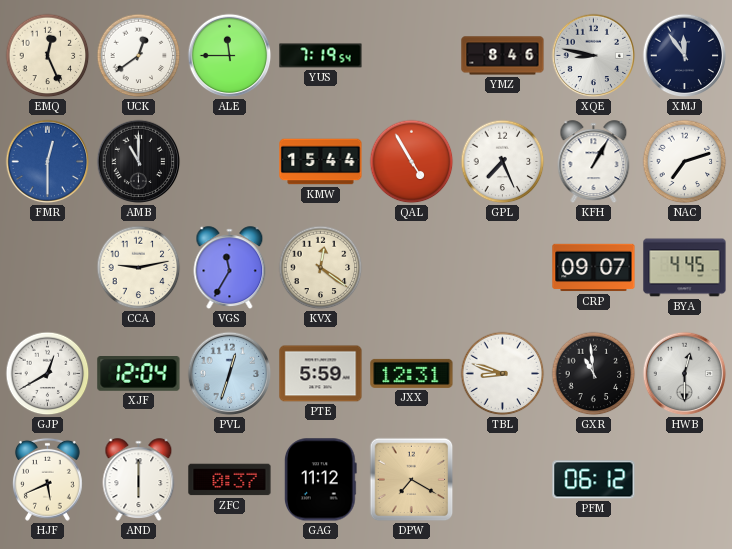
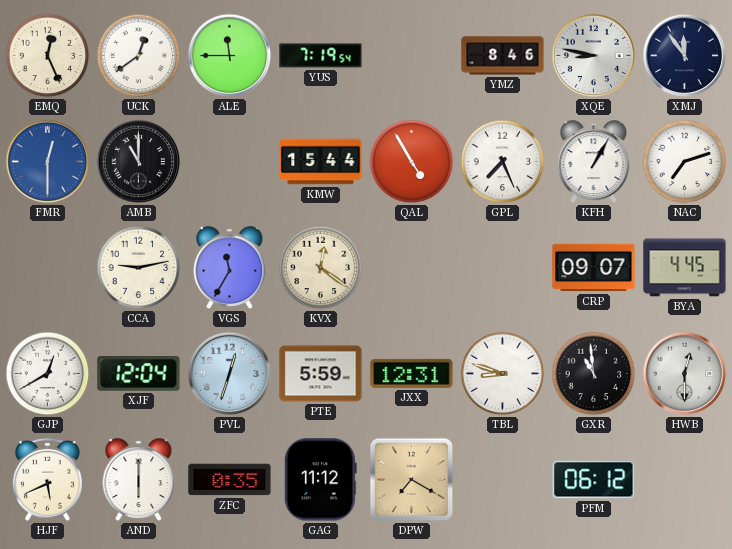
ZFC: 0:37 -> 0:35 (230, 480)
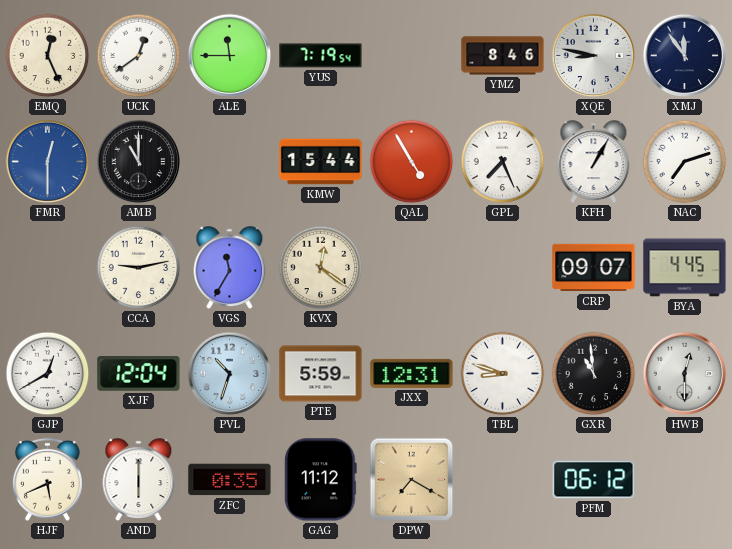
PVL: 12:33 -> 10:33 (230, 374)
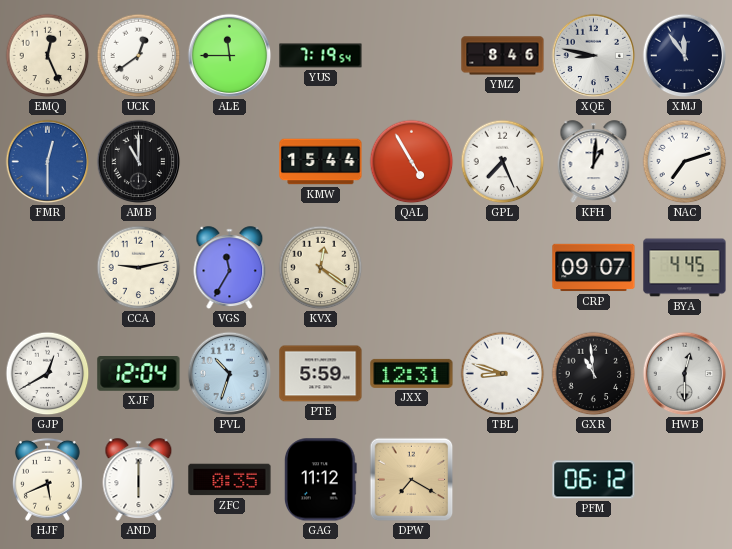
KFH: 1:05 -> 1:01 (594, 162)
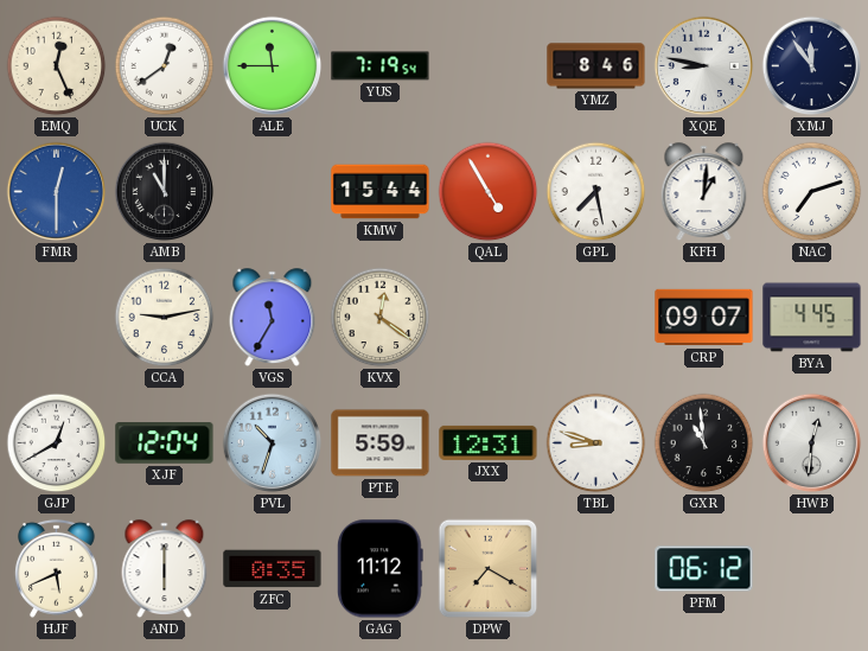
GPL: 7:26 -> 7:28 (596, 192)
HWB: 12:30 -> 12:31 (812, 443)
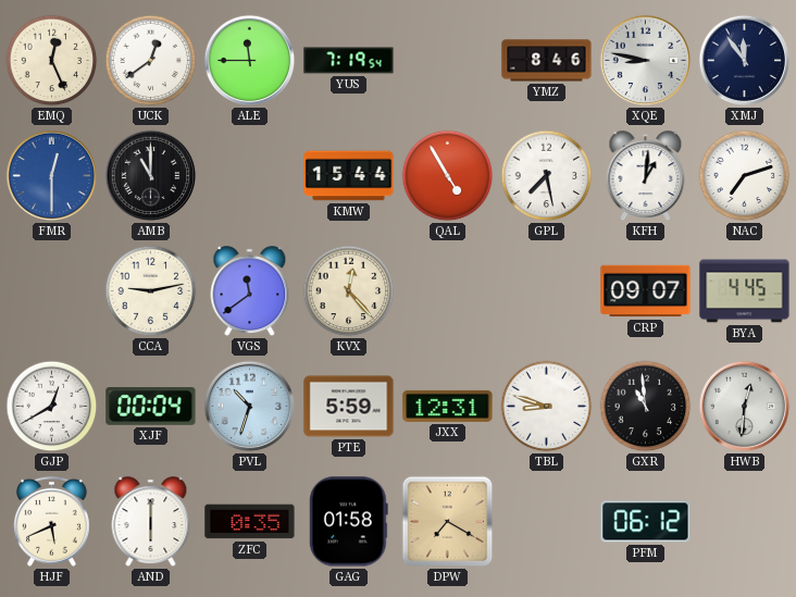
VGS: 11:35 -> 11:39 (250, 291)
KVX: 12:21 -> 12:23 (349, 291)
XJF: 12:04 -> 00:04 (151, 407)
GAG: 11:12 -> 01:58 (348, 522)
